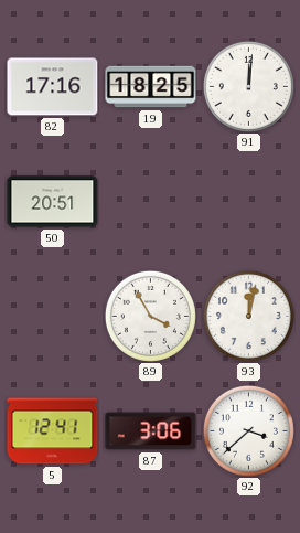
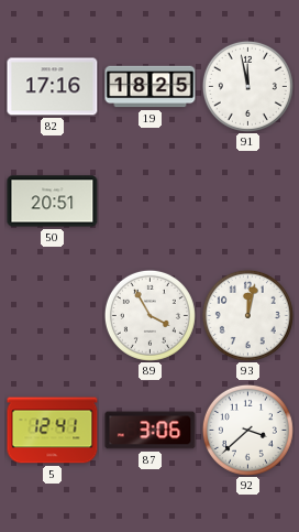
91: 12:01 -> 11:58 (247, 86)
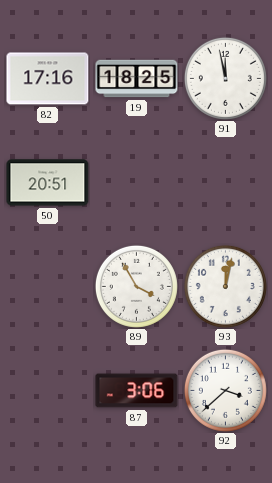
5: 12:41 -> none (53, 431)
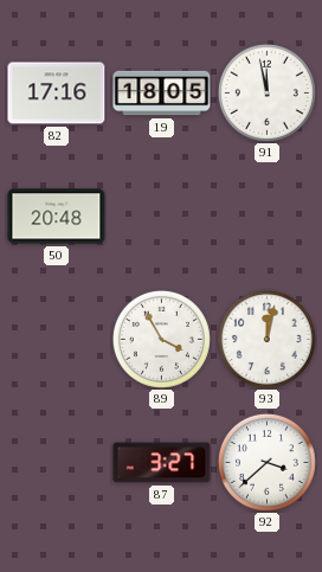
19: 18:25 -> 18:05 (162, 94)
50: 20:51 -> 20:48 (57, 217)
87: 3:06 -> 3:27 (162, 463)
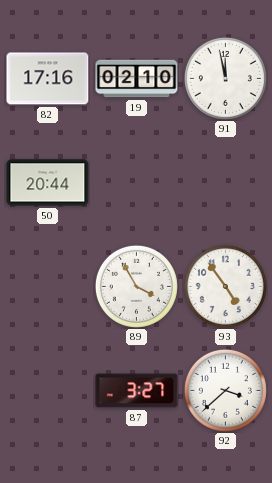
19: 18:05 -> 02:10 (137, 79)
50: 20:48 -> 20:44 (48, 183)
93: 12:02 -> 4:54 (225, 286)
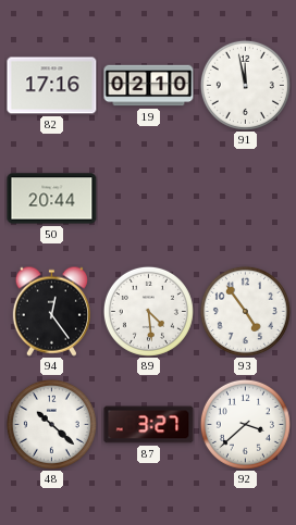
94: none -> 12:24 (51, 311)
89: 3:55 -> 4:29 (148, 311)
48: none -> 10:22 (51, 424)
